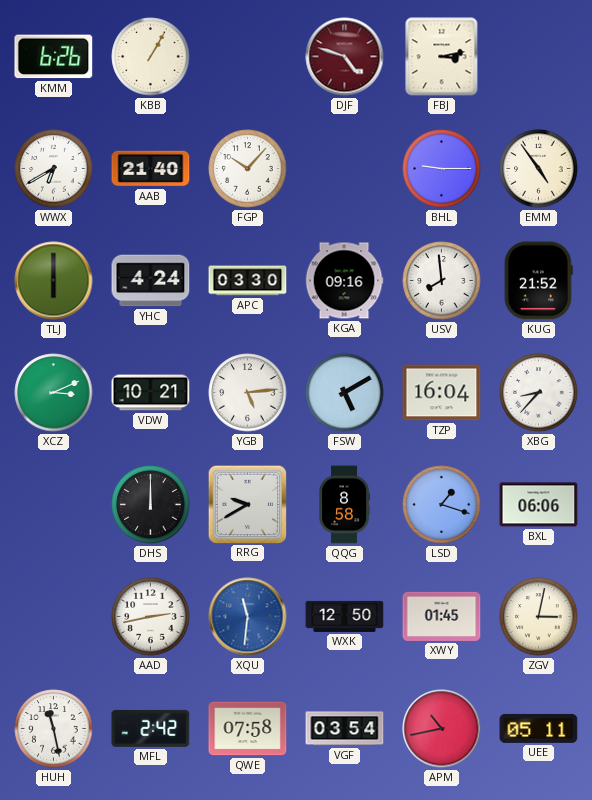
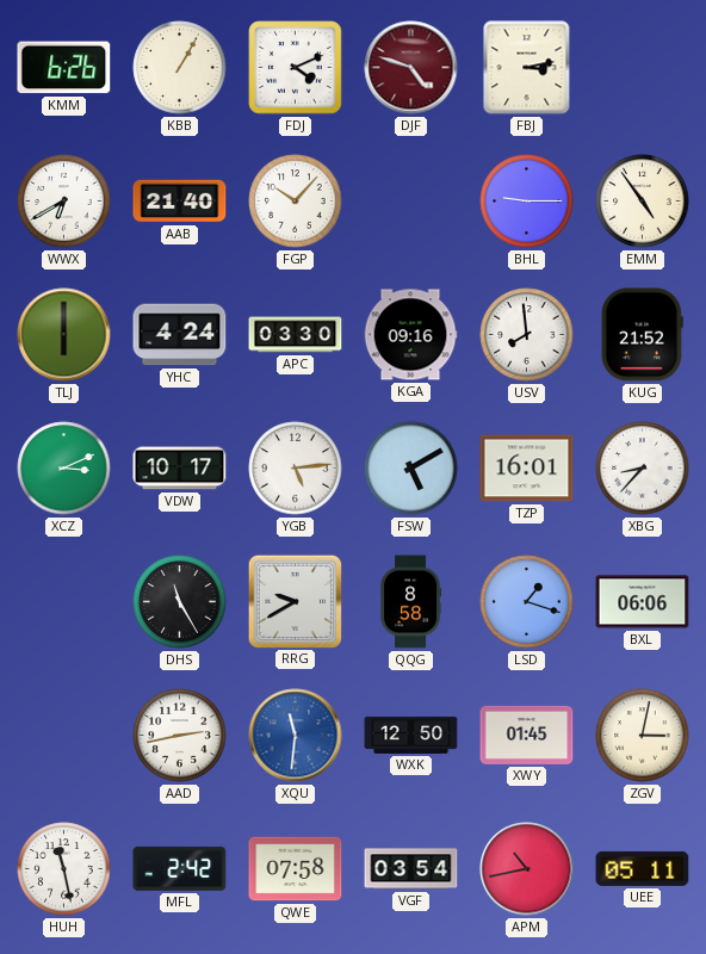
FDJ: none -> 4:11 (296, 68)
VDW: 10:21 -> 10:17 (180, 469)
TZP: 16:04 -> 16:01 (527, 469)
DHS: 12:00 -> 11:25 (180, 602)
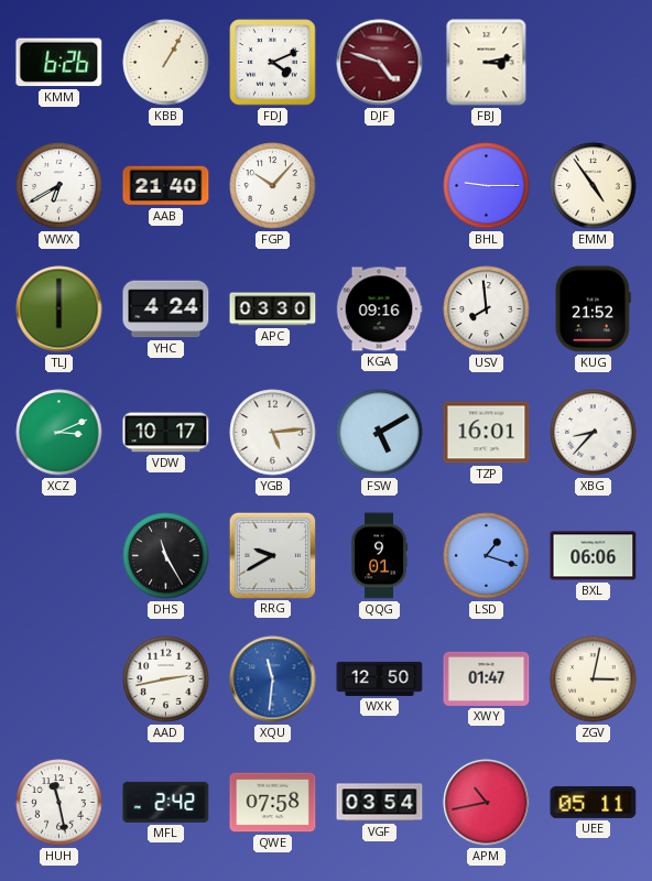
QQG: 8:58 -> 9:01 (380, 556)
XWY: 01:45 -> 01:47 (487, 678)
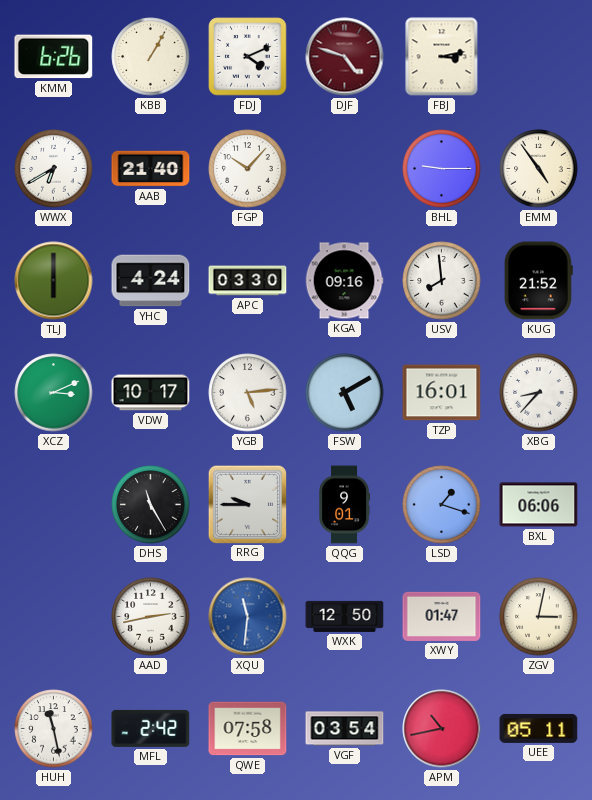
RRG: 9:40 -> 9:45 (247, 504)
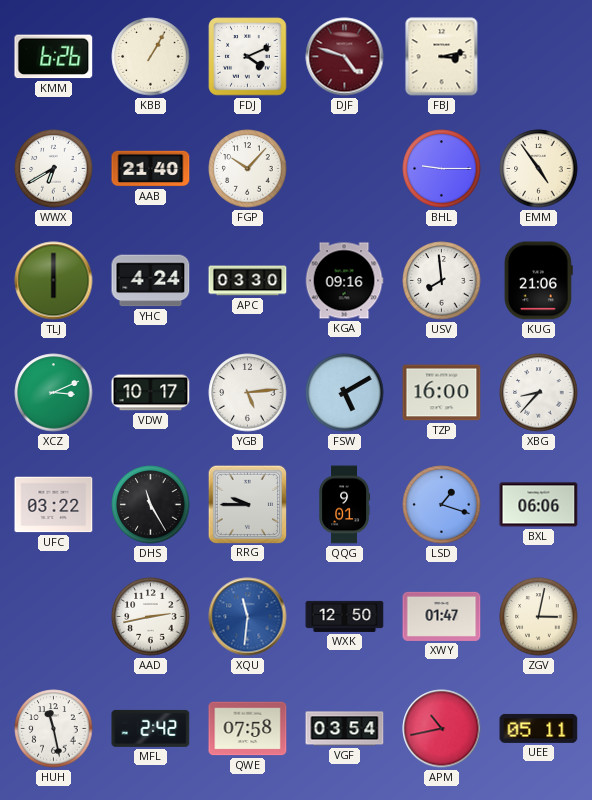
KUG: 21:52 -> 21:06 (538, 281)
TZP: 16:01 -> 16:00 (442, 393)
UFC: none -> 03:22 (54, 505)
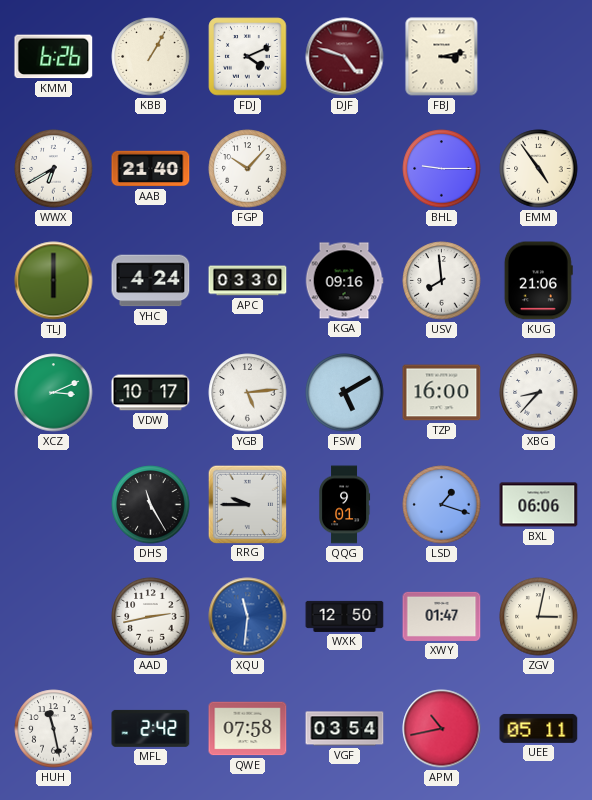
UFC: 03:22 -> none (54, 505)
